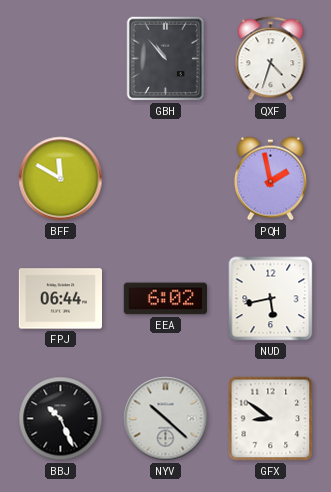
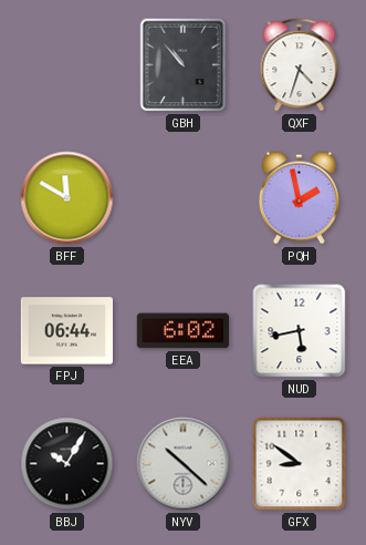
BBJ: 10:26 -> 10:05 (67, 464)
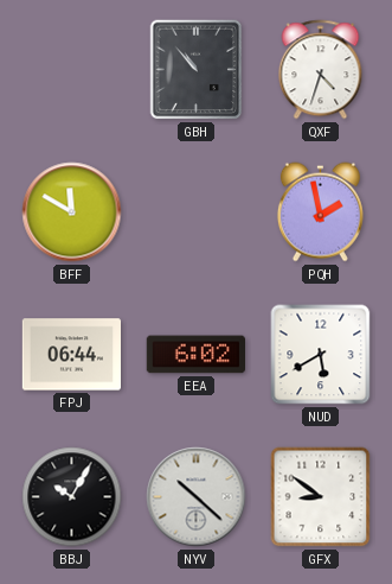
NUD: 5:43 -> 5:40 (321, 355)
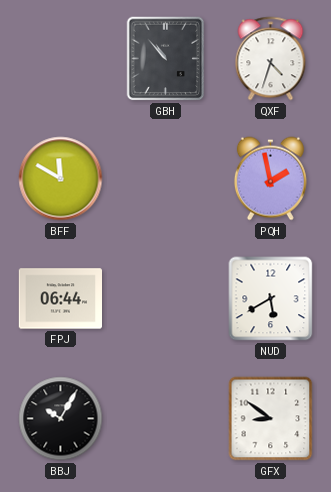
EEA: 6:02 -> none (195, 355)
NYV: 10:22 -> none (197, 497)
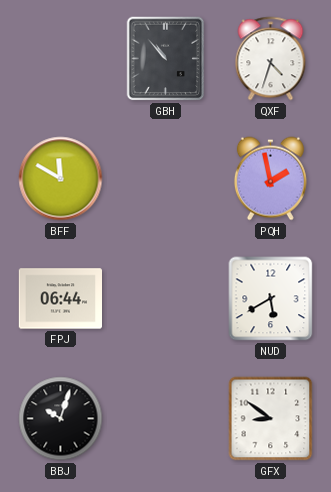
BBJ: 10:05 -> 10:03 (61, 419)
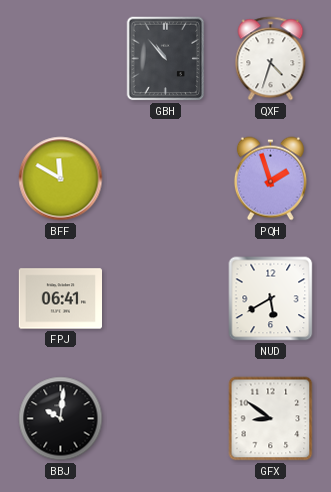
PQH: 1:58 -> 1:57 (270, 179)
FPJ: 06:44 -> 06:41 (60, 299)
BBJ: 10:03 -> 10:01 (61, 419)
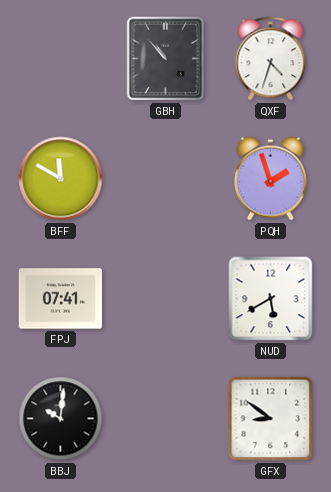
FPJ: 06:41 -> 07:41 (60, 299)
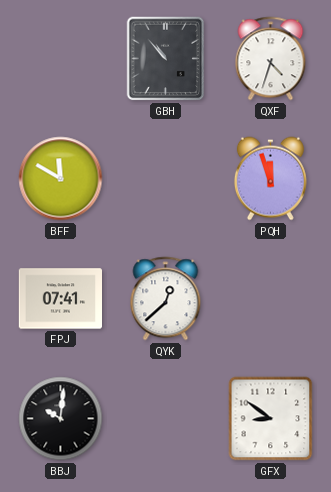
PQH: 1:57 -> 11:57 (270, 179)
QYK: none -> 12:38 (166, 299)
NUD: 5:40 -> none (271, 299)
